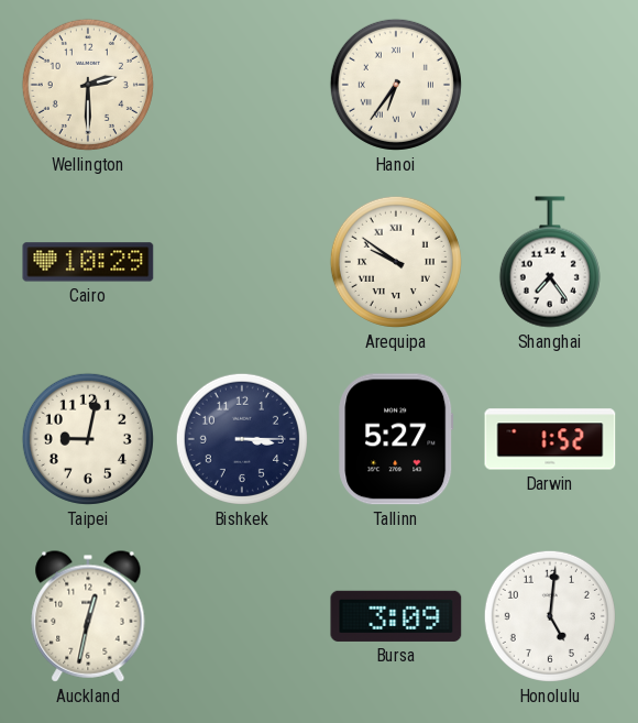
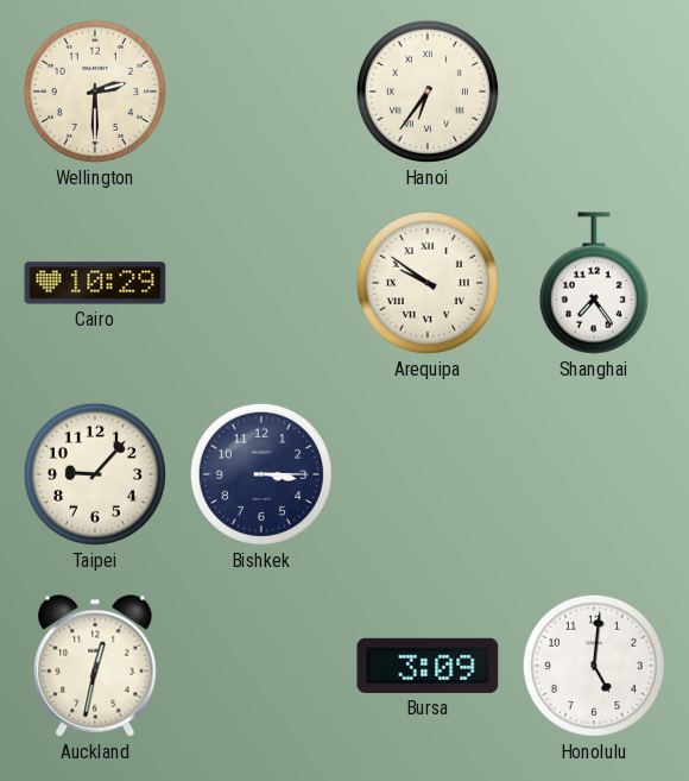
Taipei: 9:02 -> 9:07 (95, 474)
Tallinn: 5:27 -> none (396, 439)
Darwin: 1:52 -> none (550, 439)
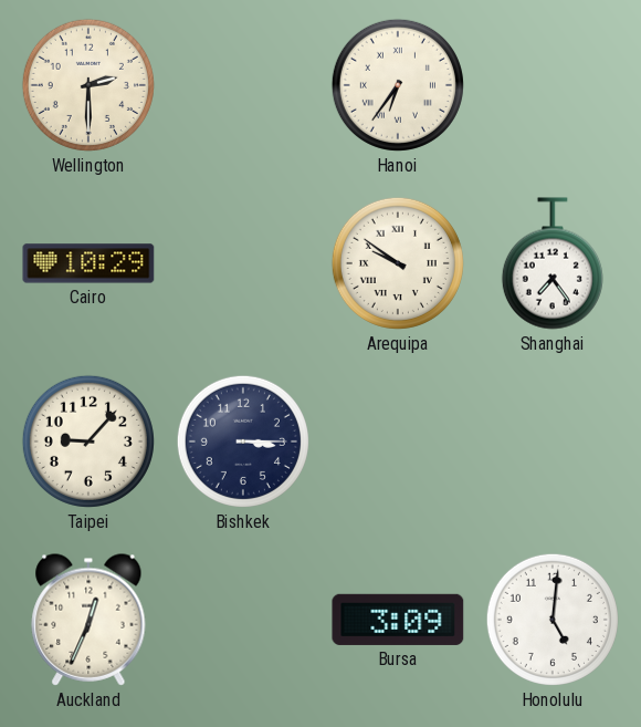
Auckland: 12:32 -> 12:34 (88, 620)
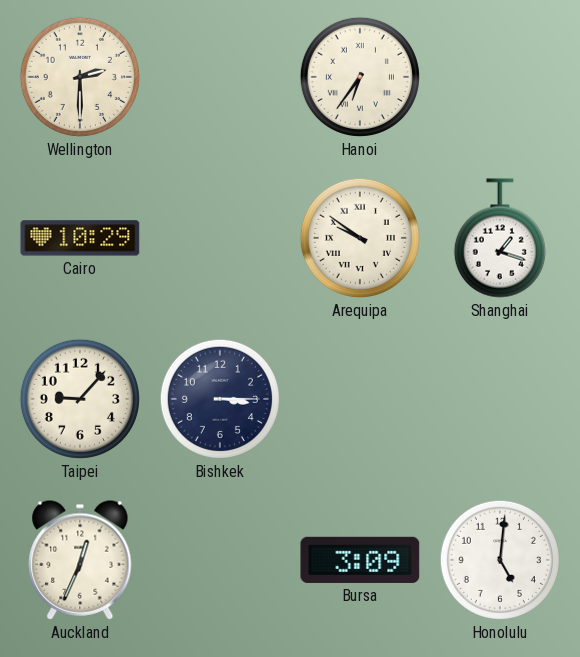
Shanghai: 7:24 -> 1:18 (500, 238)
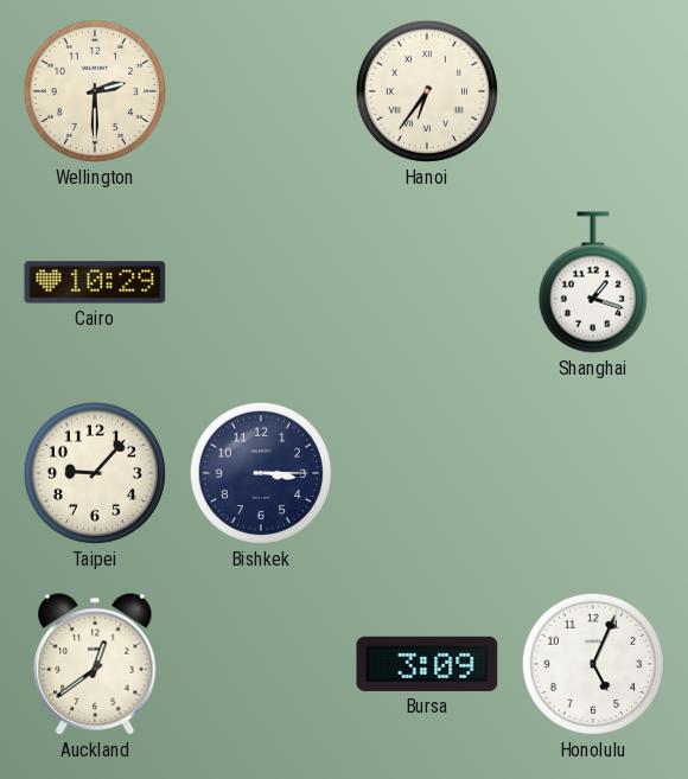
Arequipa: 9:51 -> none (360, 238)
Auckland: 12:34 -> 12:39 (95, 664)
Honolulu: 5:01 -> 5:04 (593, 664)
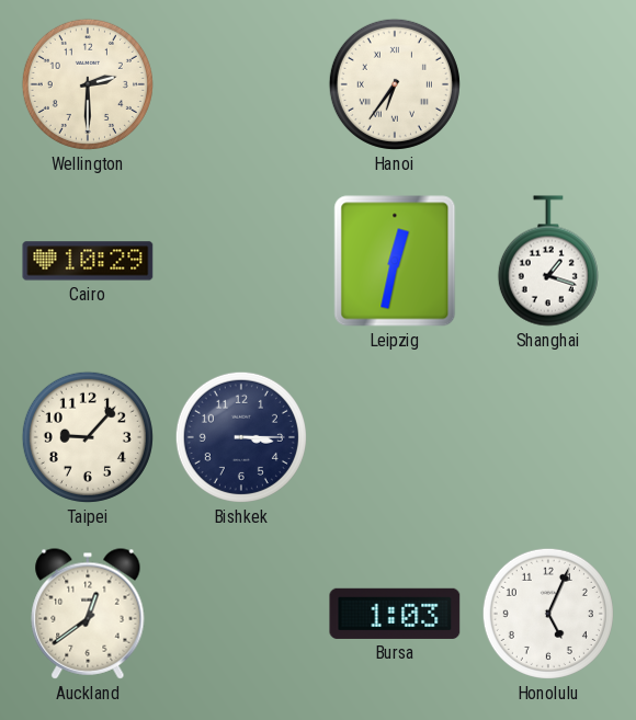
Leipzig: none -> 12:32 (395, 261)
Bursa: 3:09 -> 1:03 (395, 614)
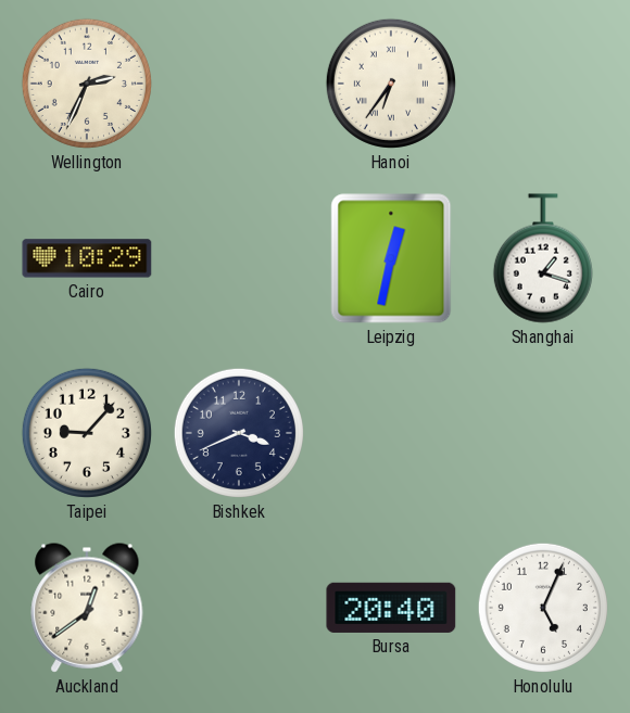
Wellington: 2:30 -> 2:34 (87, 84)
Bishkek: 3:15 -> 3:41 (239, 433)
Bursa: 1:03 -> 20:40 (391, 608)
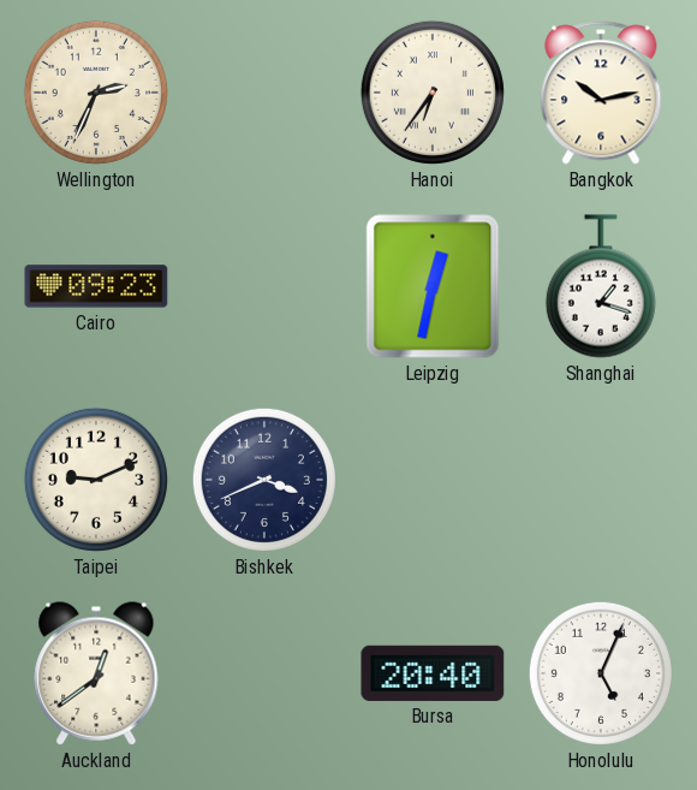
Bangkok: none -> 10:13 (601, 93)
Cairo: 10:29 -> 09:23 (96, 286)
Taipei: 9:07 -> 9:11 (96, 480)
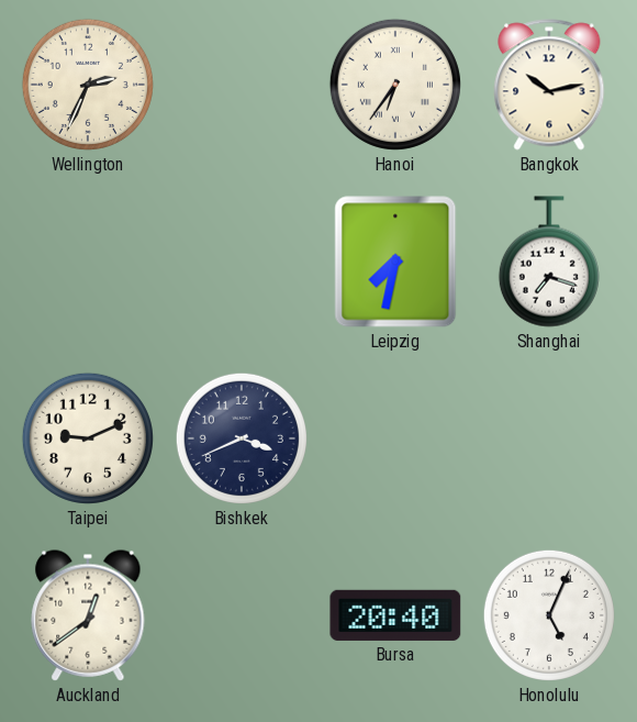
Cairo: 09:23 -> none (96, 286)
Leipzig: 12:32 -> 7:32 (395, 262)
Shanghai: 1:18 -> 7:18 (549, 262)
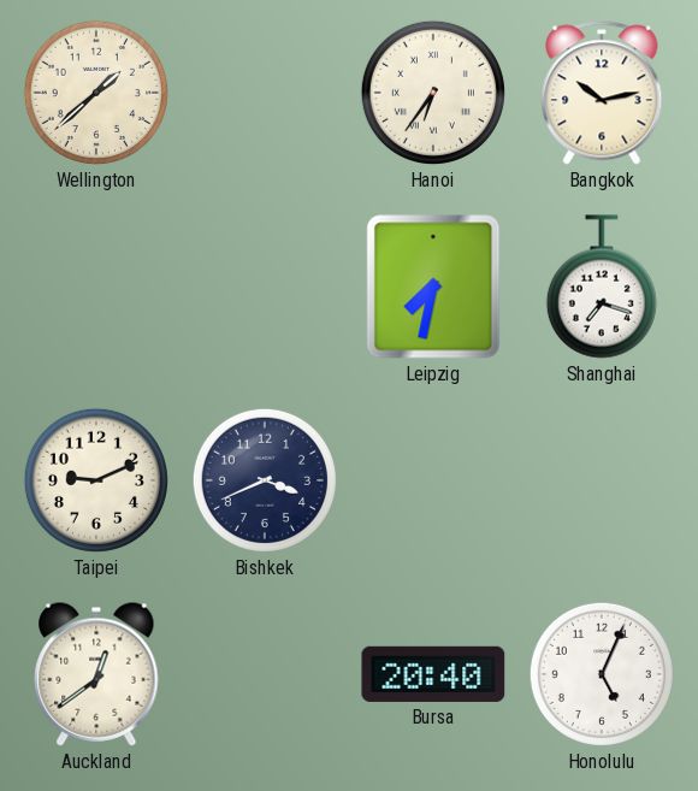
Wellington: 2:34 -> 1:38 (96, 93)
